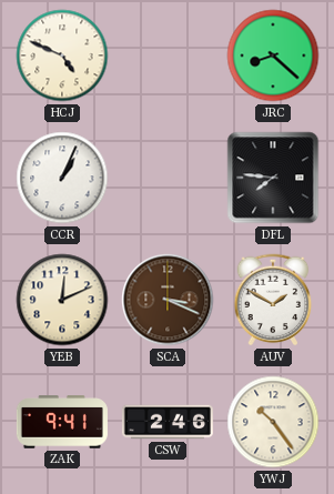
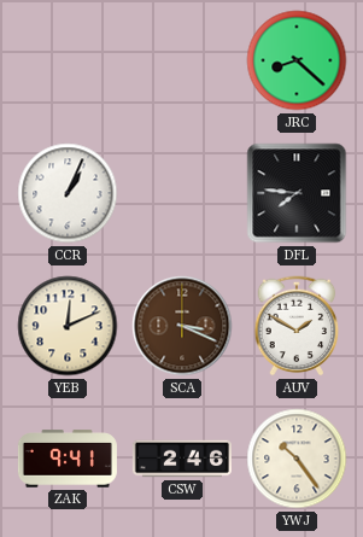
HCJ: 4:49 -> none (62, 56)
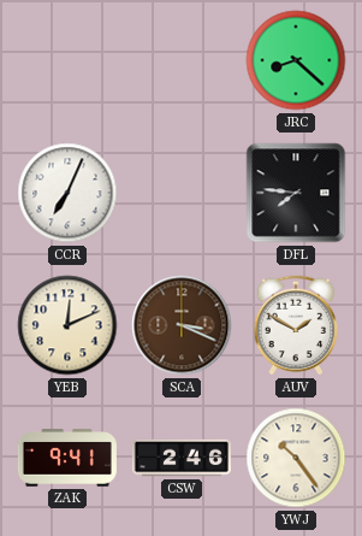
CCR: 1:04 -> 7:04 (67, 193)
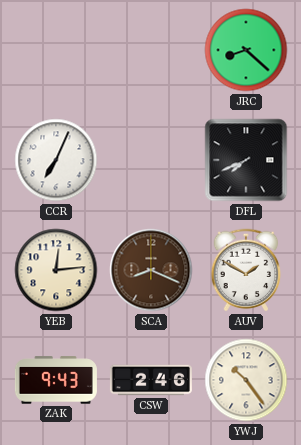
DFL: 7:46 -> 7:41 (246, 160)
YEB: 12:11 -> 12:14 (56, 270)
SCA: 3:19 -> 8:19 (151, 270)
ZAK: 9:41 -> 9:43 (56, 380)
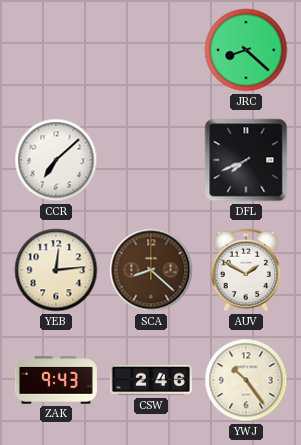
CCR: 7:04 -> 7:08 (56, 160)
SCA: 8:19 -> 8:22 (151, 270)
